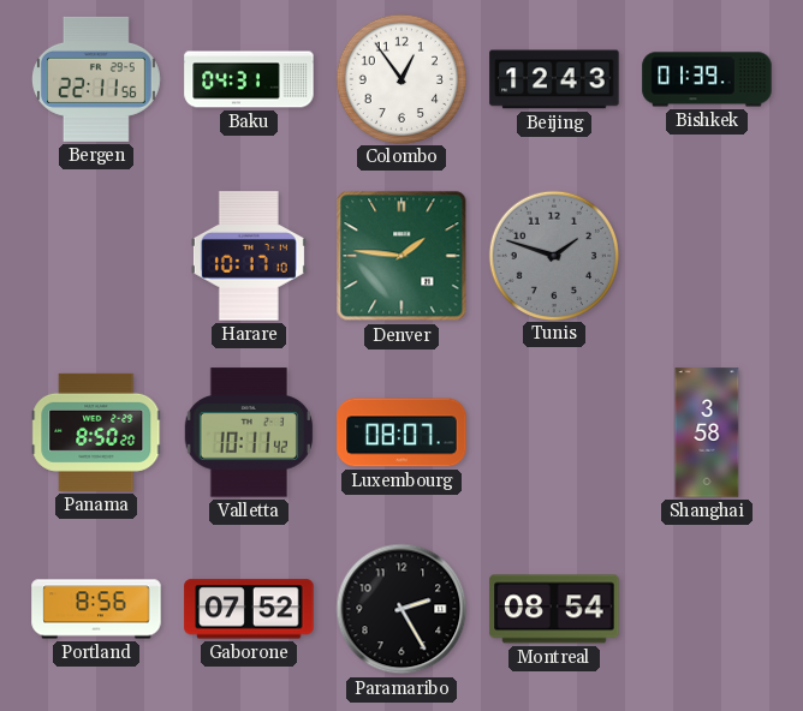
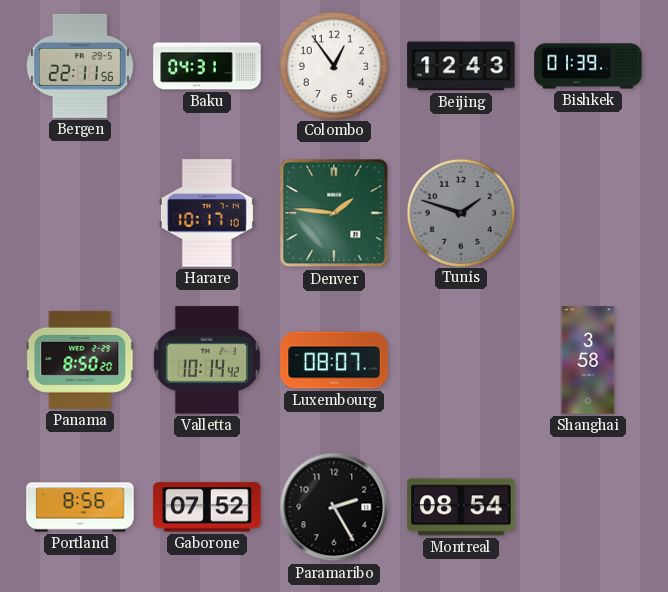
Valletta: 10:11 -> 10:14 (206, 360)
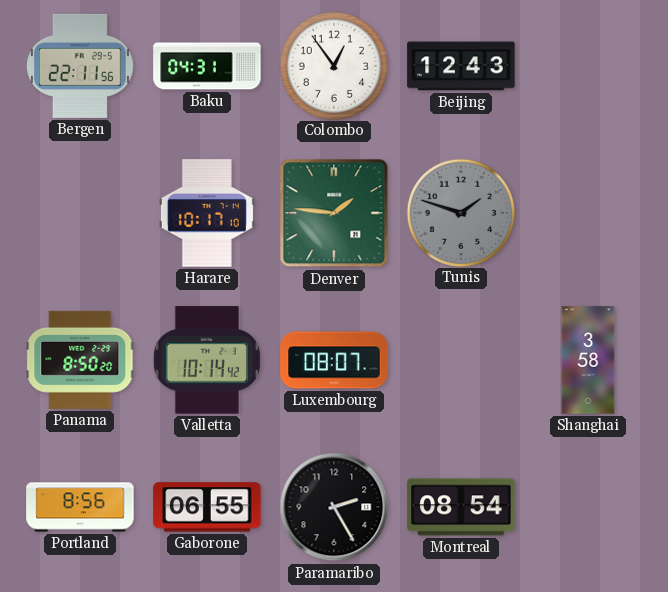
Bishkek: 01:39 -> none (588, 66)
Gaborone: 07:52 -> 06:55 (207, 507)
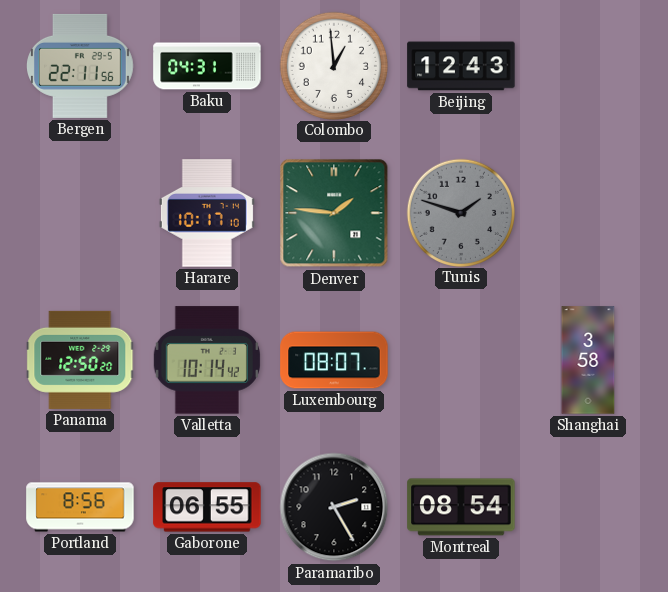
Colombo: 12:54 -> 12:59 (333, 65)
Panama: 8:50 -> 12:50 (80, 360)
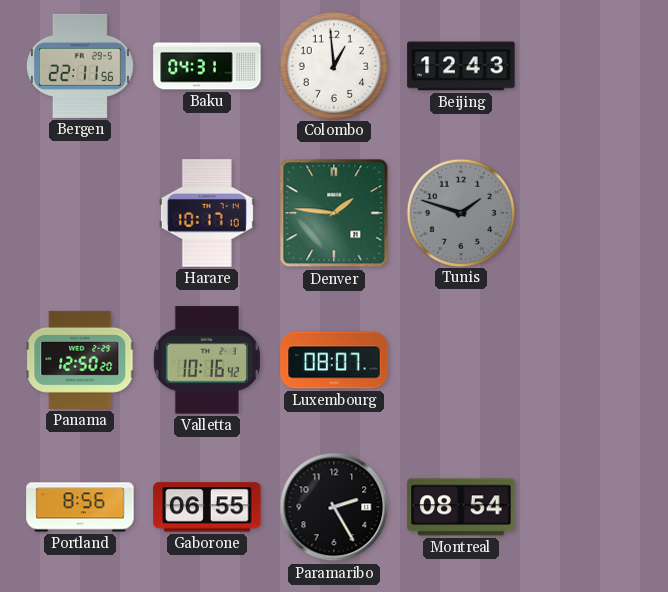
Valletta: 10:14 -> 10:16 (206, 360)
Shanghai: 3:58 -> none (588, 360)
